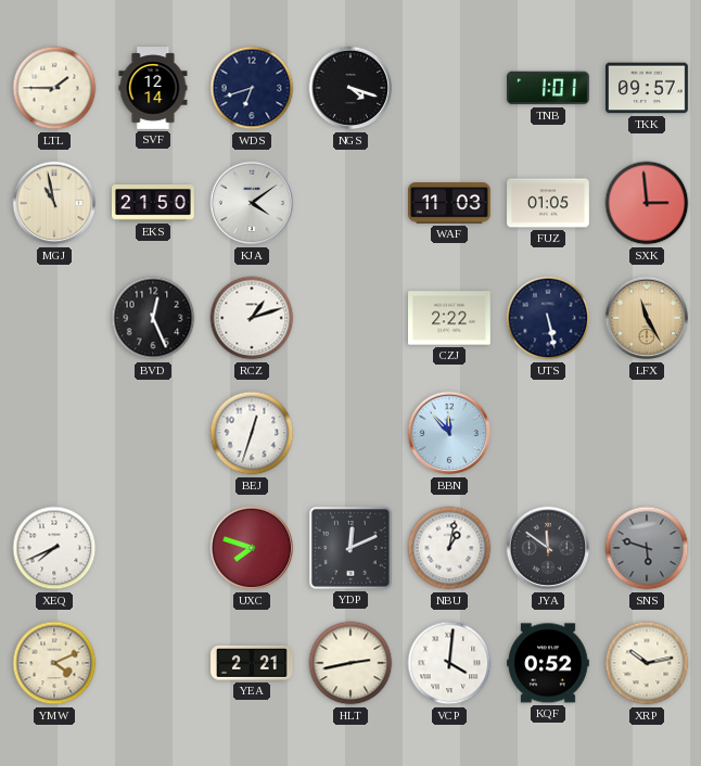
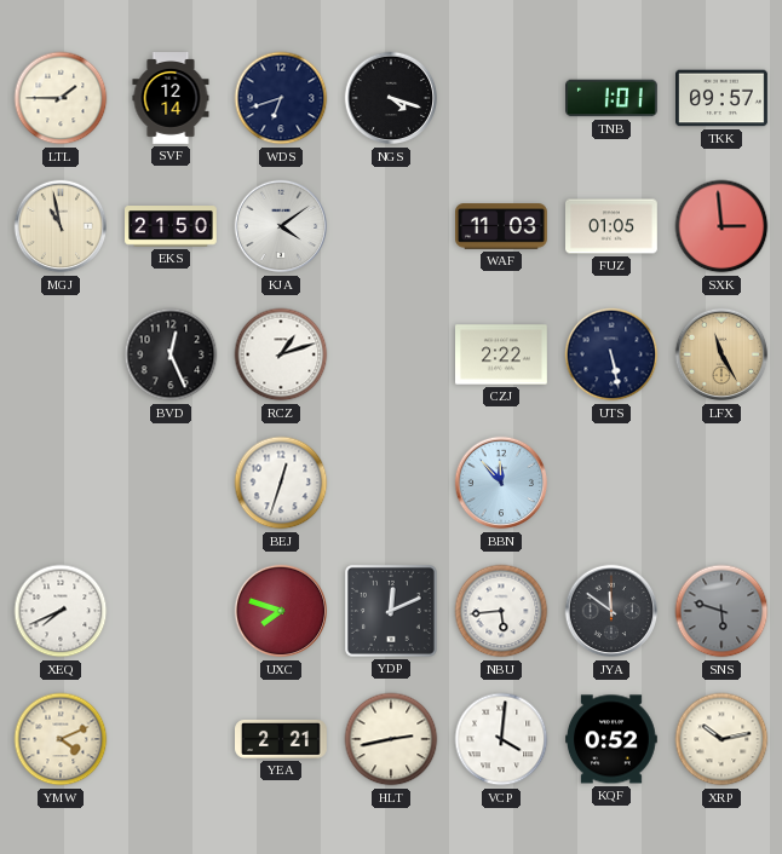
NBU: 1:02 -> 5:44 (501, 611)
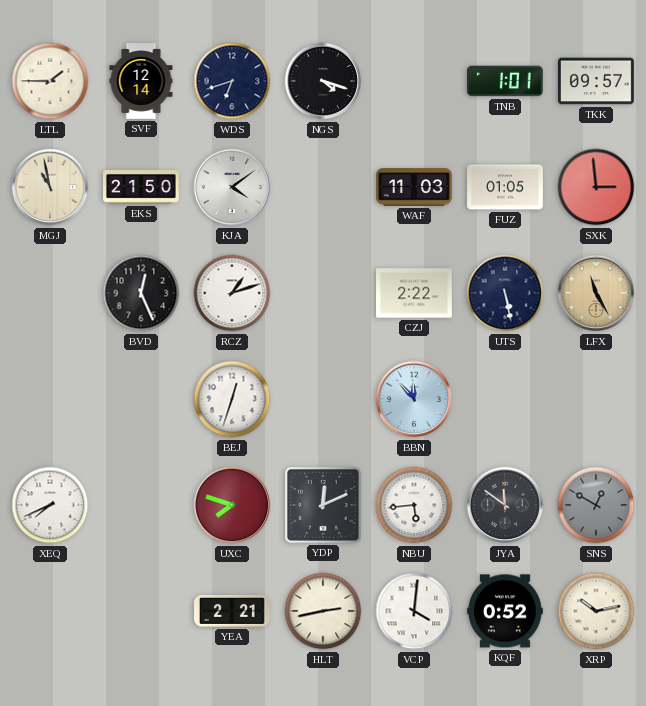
SNS: 5:48 -> 12:50 (596, 505)
YMW: 4:11 -> none (61, 739)
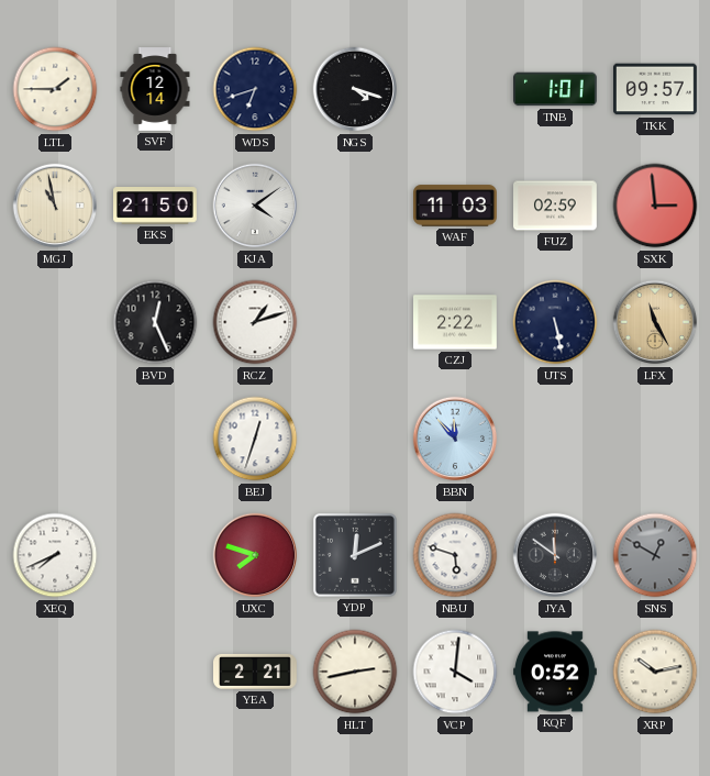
FUZ: 01:05 -> 02:59 (556, 206)
NBU: 5:44 -> 5:48 (455, 555)
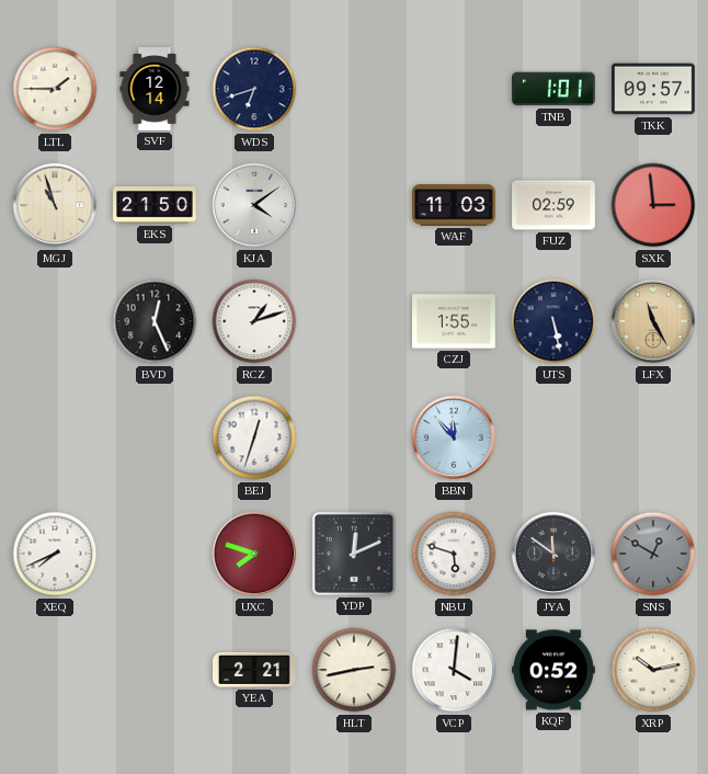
NGS: 4:18 -> none (355, 89)
MGJ: 10:58 -> 10:57 (55, 205)
CZJ: 2:22 -> 1:55 (455, 321)
